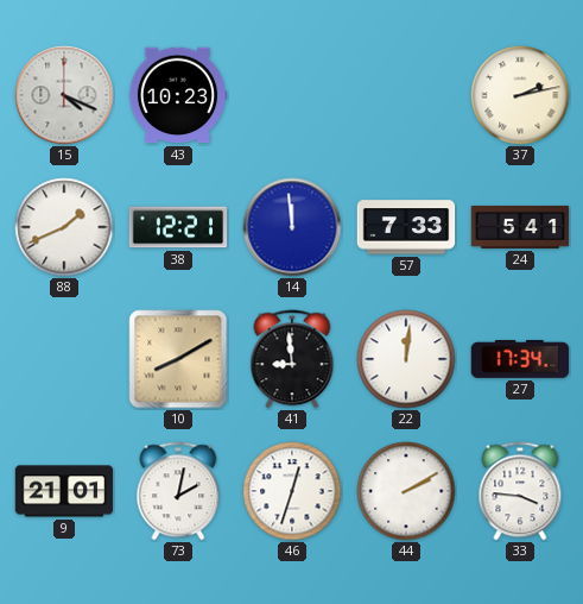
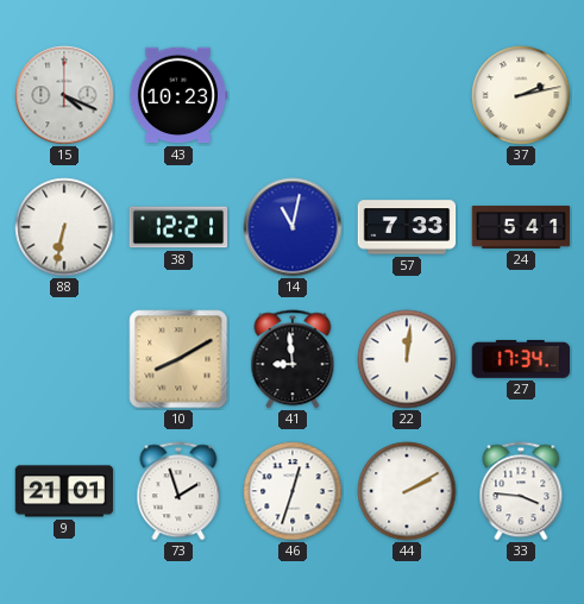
88: 1:41 -> 6:32 (64, 227)
14: 11:59 -> 11:02 (293, 227)
73: 2:02 -> 1:57 (178, 491)
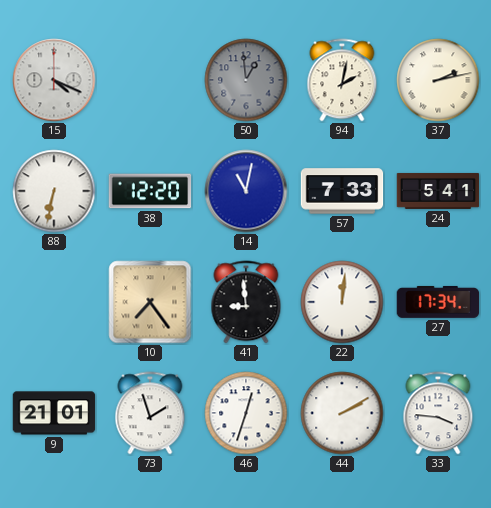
43: 10:23 -> none (178, 95)
50: none -> 12:59 (246, 80)
94: none -> 2:02 (342, 80)
38: 12:21 -> 12:20 (150, 191)
10: 8:10 -> 7:24 (150, 302)
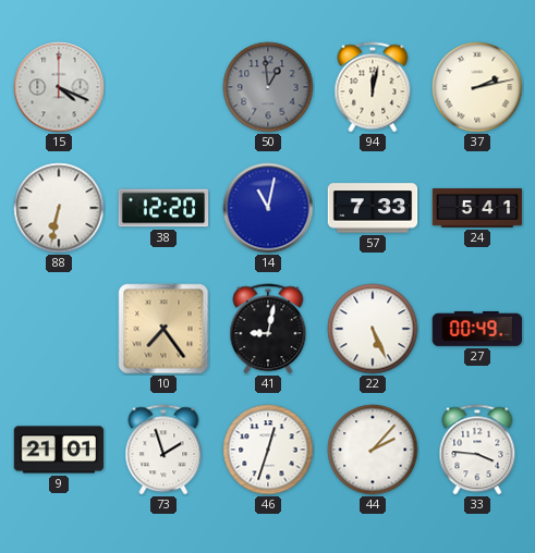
94: 2:02 -> 12:02 (373, 87)
41: 8:59 -> 9:02 (268, 329)
22: 12:01 -> 5:26 (373, 329)
27: 17:34 -> 00:49 (477, 329)
44: 2:10 -> 2:07 (373, 450)
